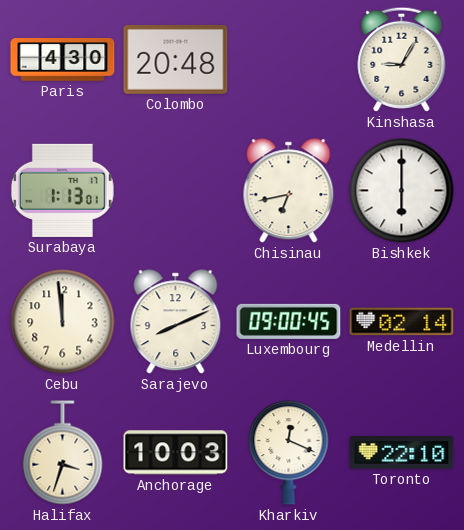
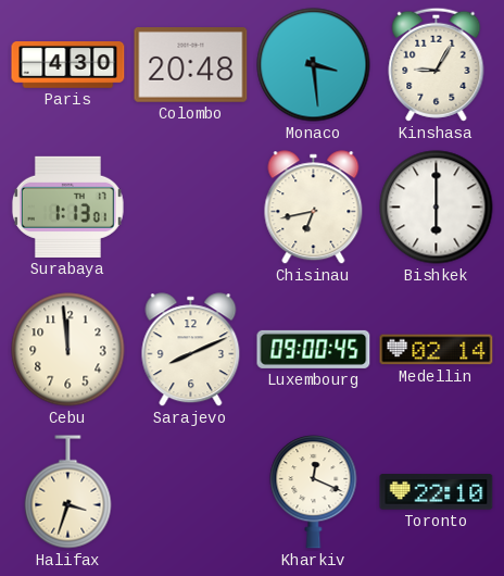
Monaco: none -> 3:29 (314, 65)
Anchorage: 10:03 -> none (176, 453)
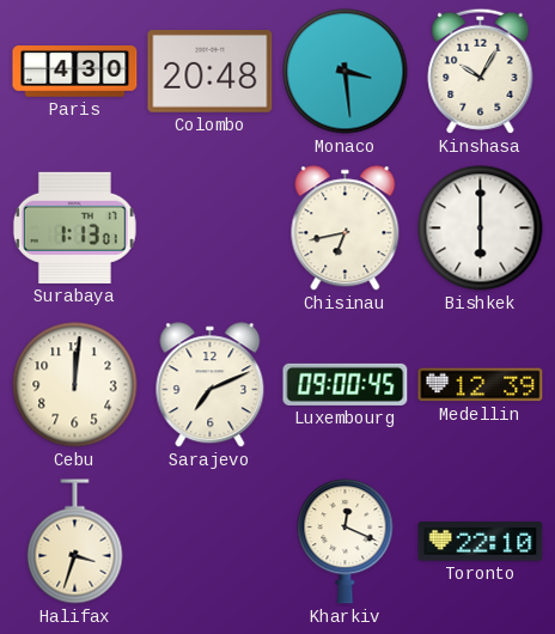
Kinshasa: 9:05 -> 10:05 (481, 71)
Cebu: 11:59 -> 12:01 (75, 385)
Sarajevo: 8:11 -> 7:11 (211, 385)
Medellin: 02:14 -> 12:39 (481, 385)
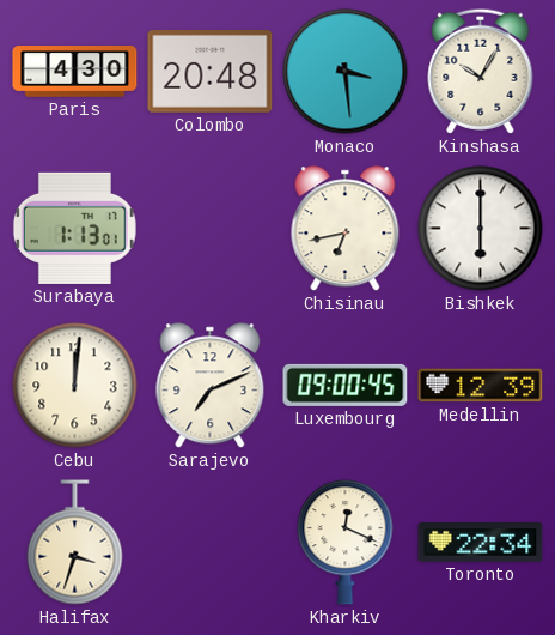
Toronto: 22:10 -> 22:34 (481, 543)
